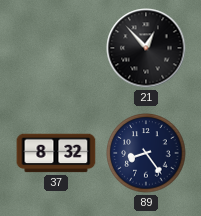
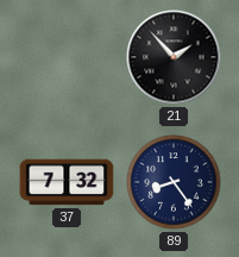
21: 12:53 -> 1:53 (174, 57)
37: 8:32 -> 7:32 (67, 182)
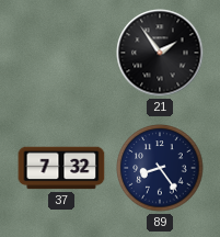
21: 1:53 -> 1:54 (160, 53)
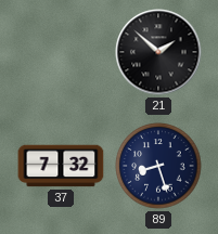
21: 1:54 -> 1:52 (158, 52)
89: 8:24 -> 8:27 (158, 166)
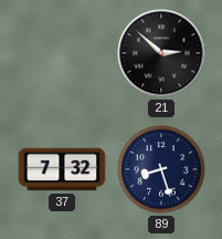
21: 1:52 -> 2:52 (161, 53)
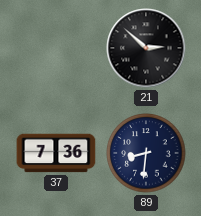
37: 7:32 -> 7:36 (56, 153)
89: 8:27 -> 8:31 (146, 153)
